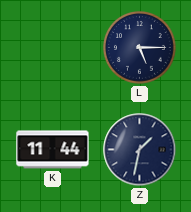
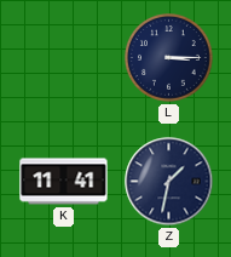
L: 5:15 -> 3:15 (169, 58)
K: 11:44 -> 11:41 (64, 182)
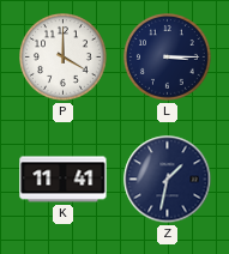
P: none -> 4:00 (64, 58)
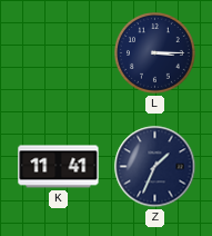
P: 4:00 -> none (64, 58)
Z: 1:32 -> 1:34 (155, 167)
